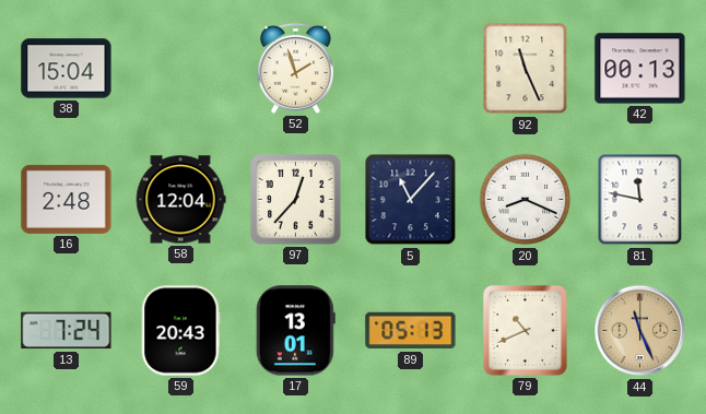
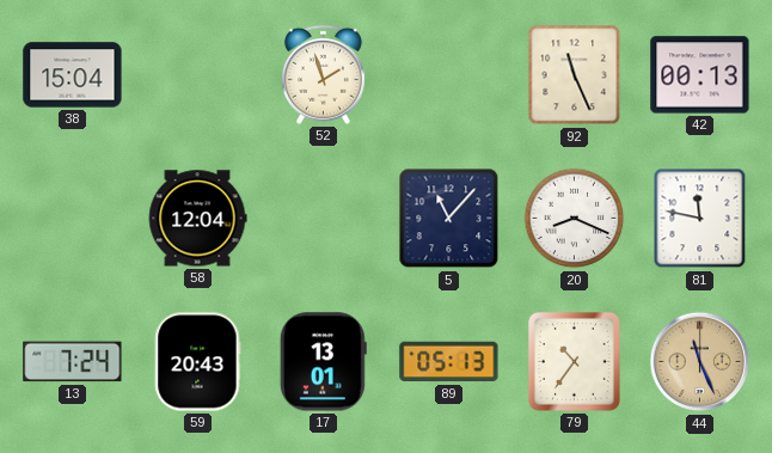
16: 2:48 -> none (67, 199)
97: 12:37 -> none (296, 200)
79: 10:41 -> 10:36 (574, 361)
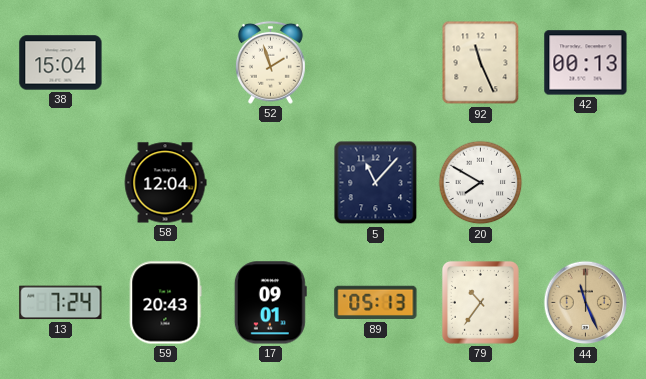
20: 8:19 -> 7:50 (481, 183)
81: 11:47 -> none (700, 219)
17: 13:01 -> 09:01 (270, 303)
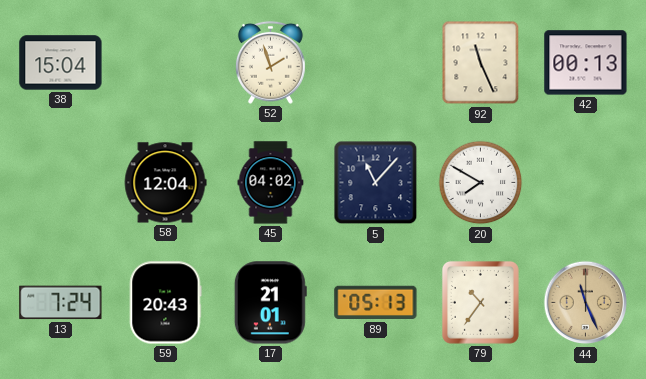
45: none -> 04:02 (271, 183)
17: 09:01 -> 21:01 (270, 303)
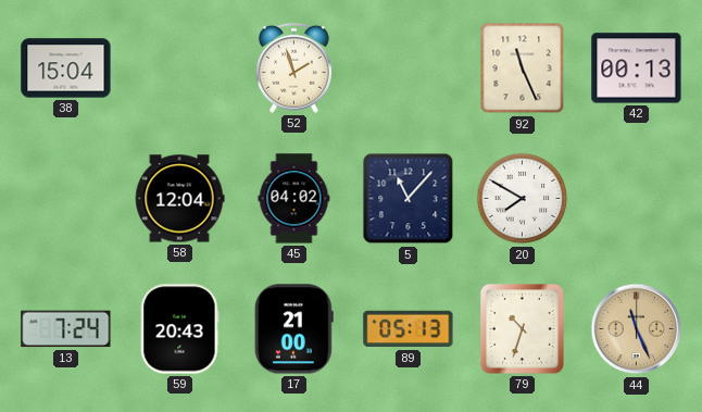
17: 21:01 -> 21:00 (293, 329)
79: 10:36 -> 10:33 (522, 328)
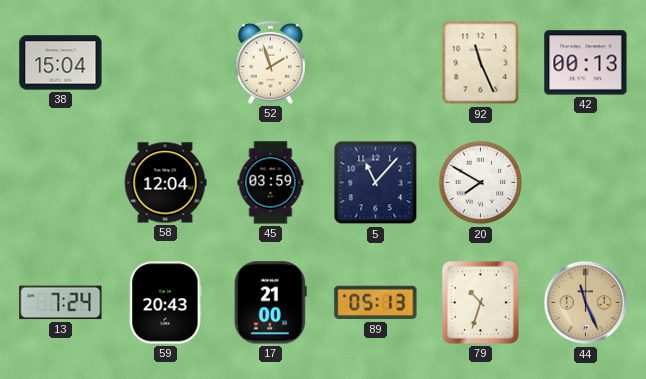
45: 04:02 -> 03:59 (271, 183)
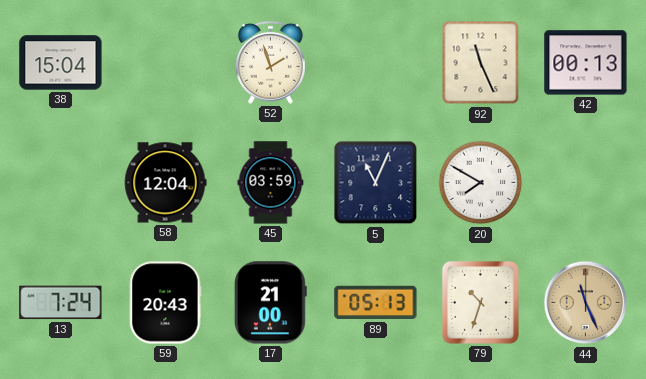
5: 11:07 -> 11:04 (376, 183)
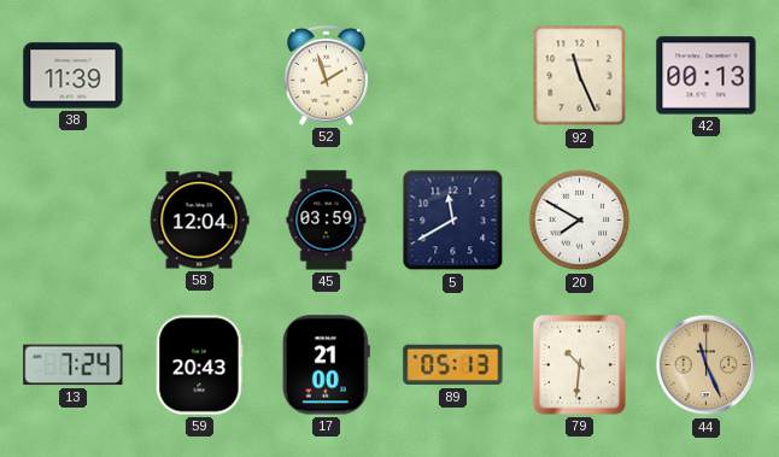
38: 15:04 -> 11:39 (74, 76)
5: 11:04 -> 11:40 (453, 221)
79: 10:33 -> 10:31 (579, 364)
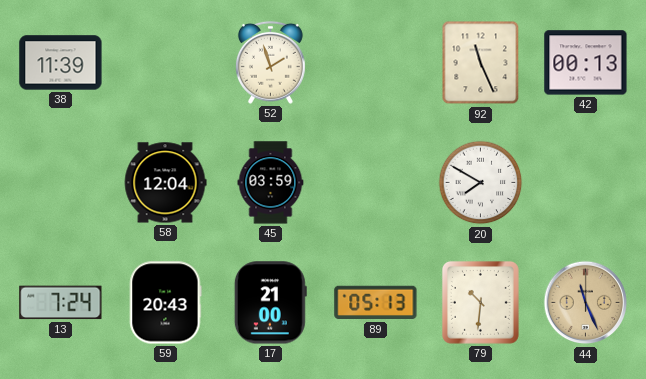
5: 11:40 -> none (453, 221)
